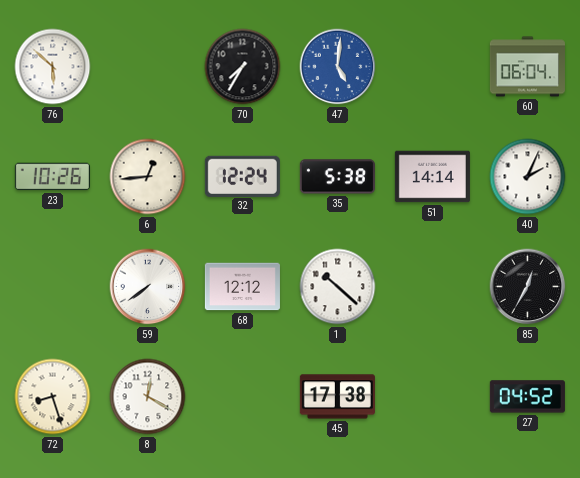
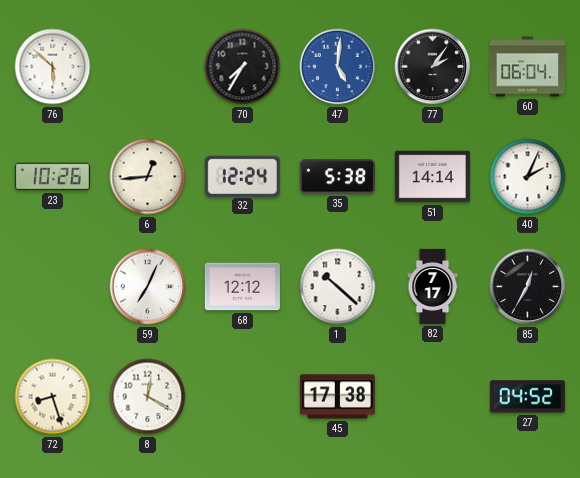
77: none -> 2:06 (433, 67)
59: 7:39 -> 7:04 (148, 287)
82: none -> 7:17 (433, 286)
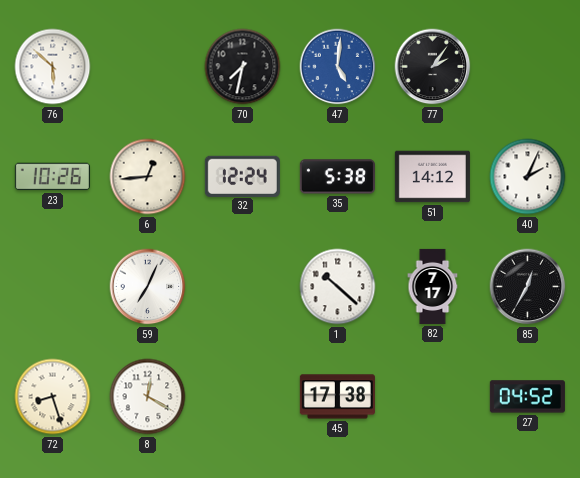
70: 7:35 -> 7:32 (243, 67)
60: 06:04 -> none (527, 67)
51: 14:14 -> 14:12 (432, 177)
68: 12:12 -> none (242, 287)
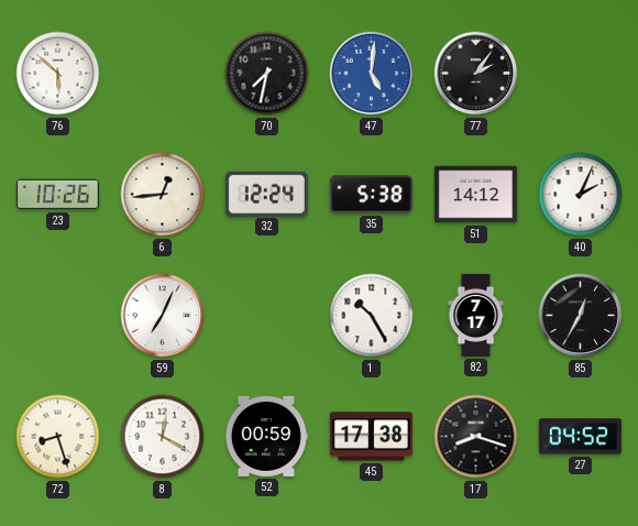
1: 10:22 -> 10:25 (372, 316)
52: none -> 00:59 (266, 436)
17: none -> 8:18 (476, 437)
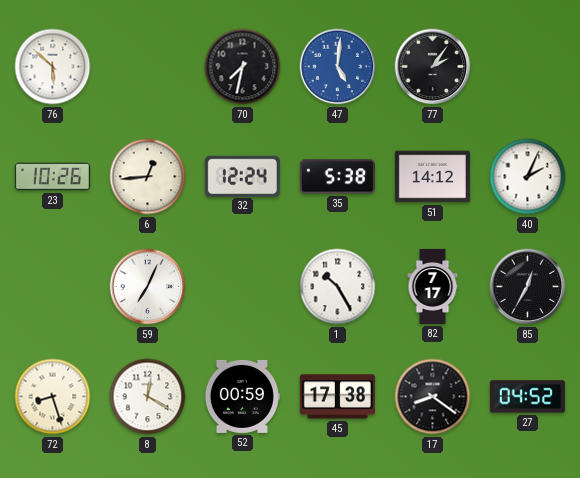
17: 8:18 -> 8:21 (433, 397)
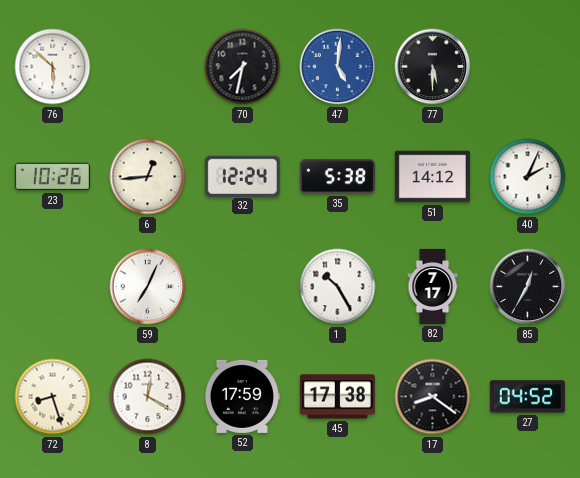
77: 2:06 -> 5:30 (433, 67)
52: 00:59 -> 17:59 (242, 396)
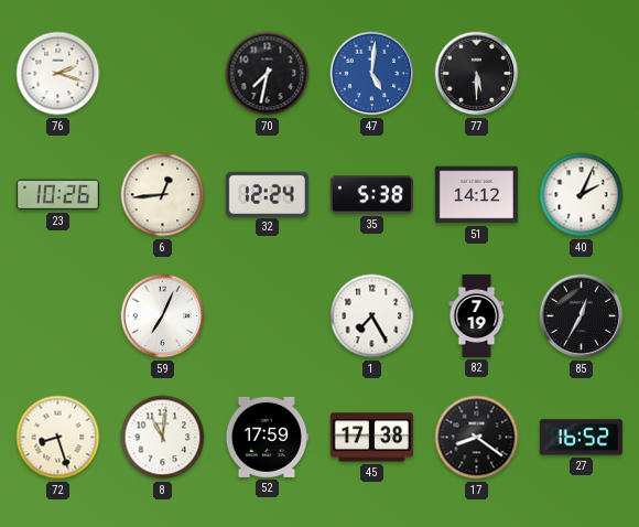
76: 5:52 -> 2:18 (58, 74)
1: 10:25 -> 7:25 (372, 316)
82: 7:17 -> 7:19 (477, 315)
8: 12:20 -> 11:01 (163, 438)
27: 04:52 -> 16:52 (581, 438)
